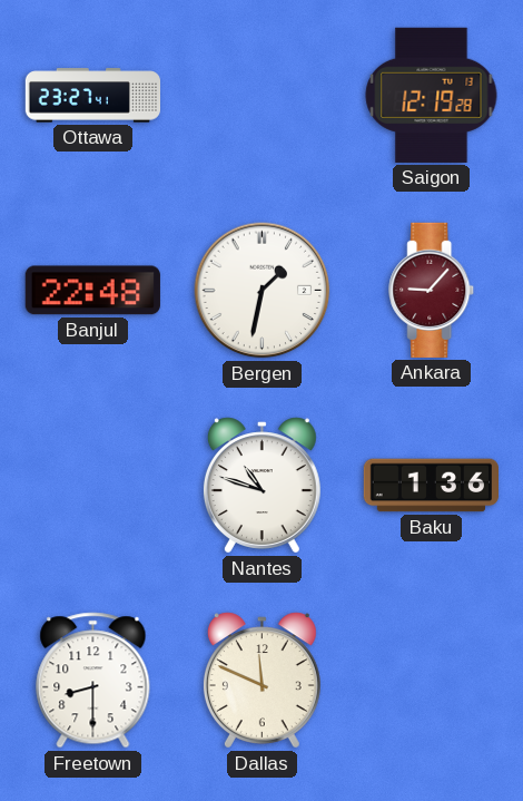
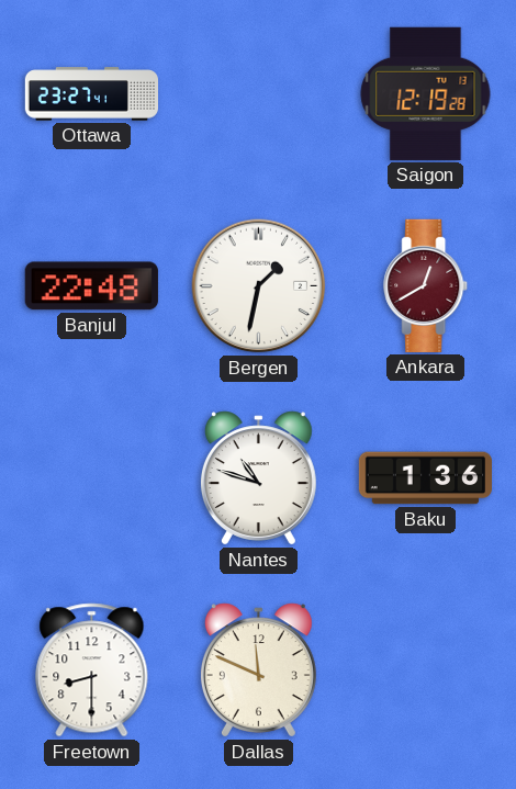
Ankara: 9:07 -> 12:40 (426, 285)
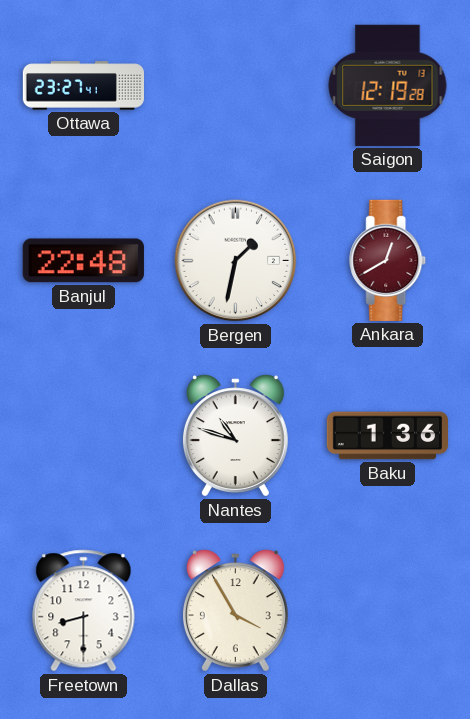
Dallas: 11:49 -> 3:55 (235, 611)
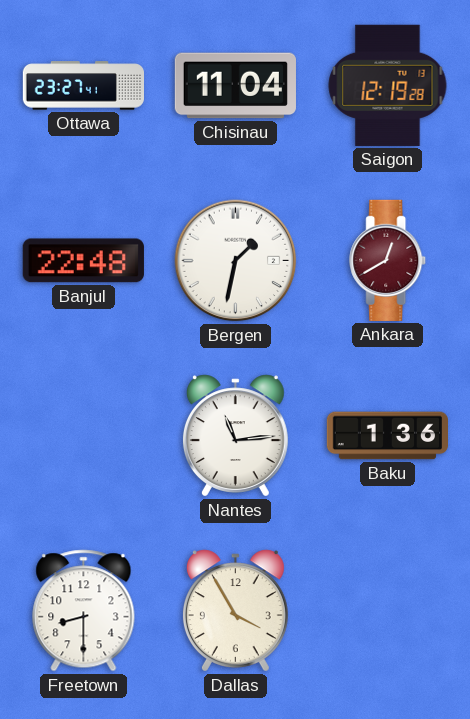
Chisinau: none -> 11:04 (235, 86)
Nantes: 10:48 -> 11:14 (235, 436)
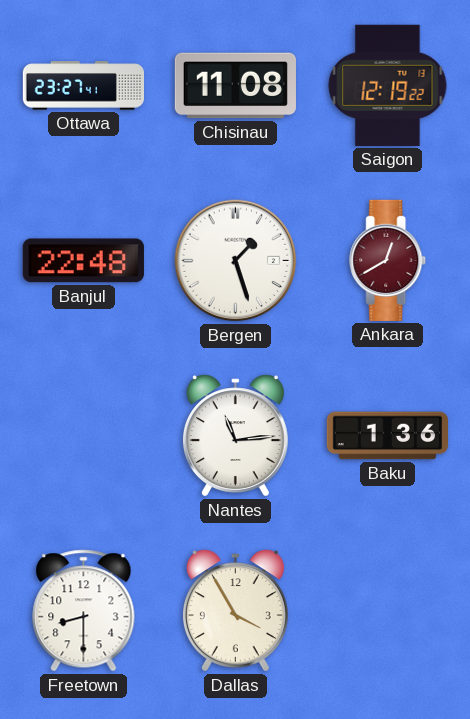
Chisinau: 11:04 -> 11:08 (235, 86)
Saigon: 12:19:28 -> 12:19:22 (388, 85)
Bergen: 1:32 -> 1:27 (236, 261)
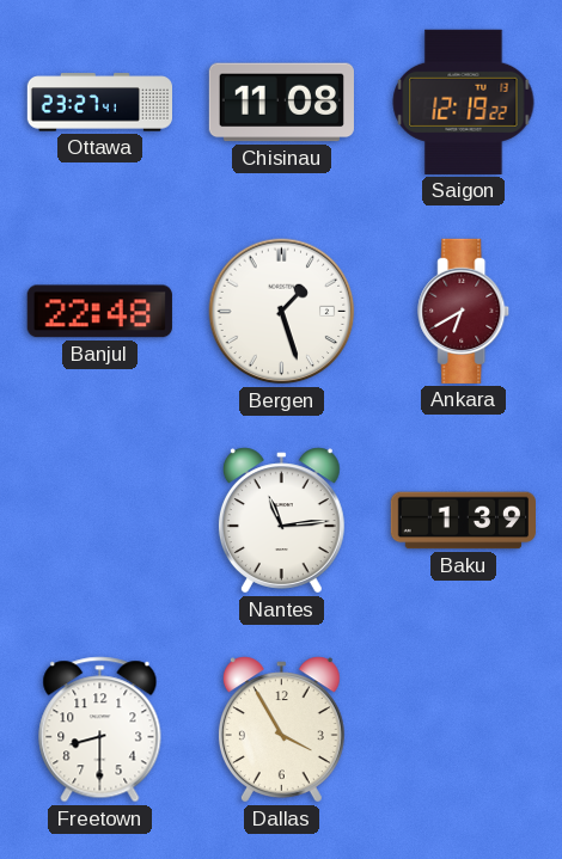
Ankara: 12:40 -> 6:40 (464, 311)
Baku: 1:36 -> 1:39 (463, 521)
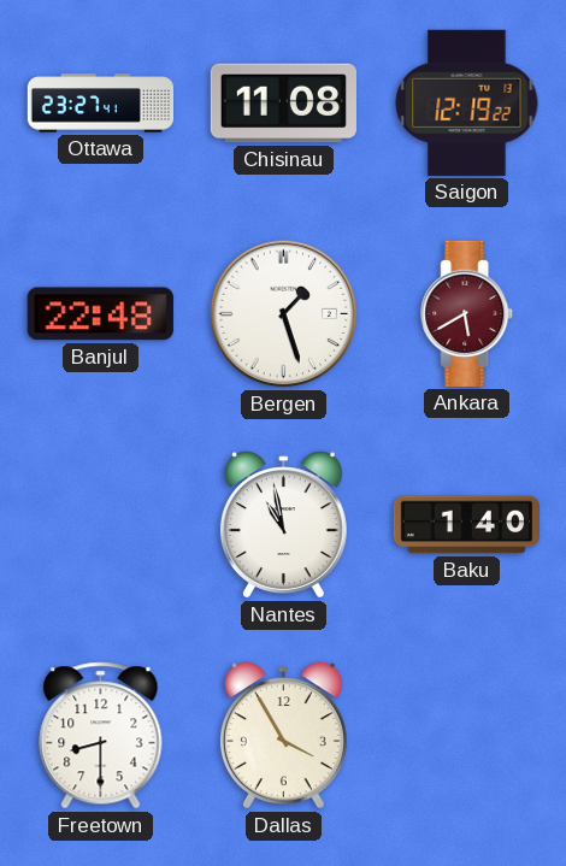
Ankara: 6:40 -> 5:40 (467, 313)
Nantes: 11:14 -> 10:58 (283, 525)
Baku: 1:39 -> 1:40 (466, 525)
